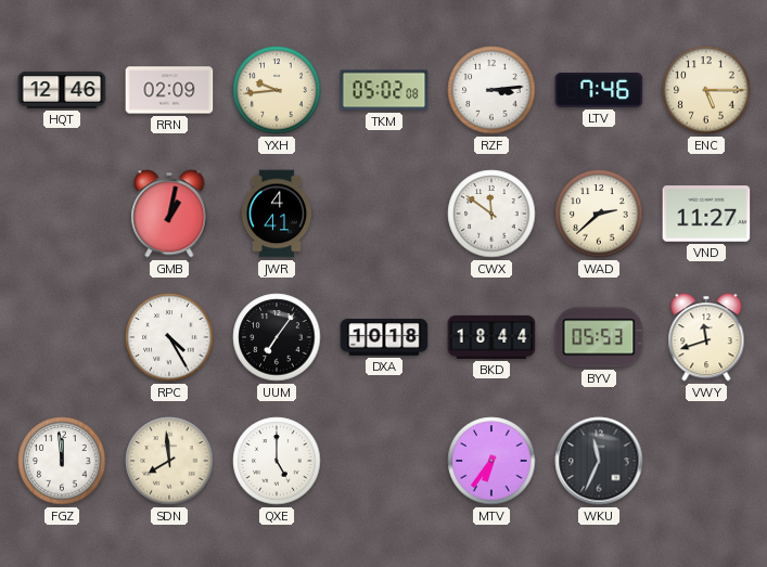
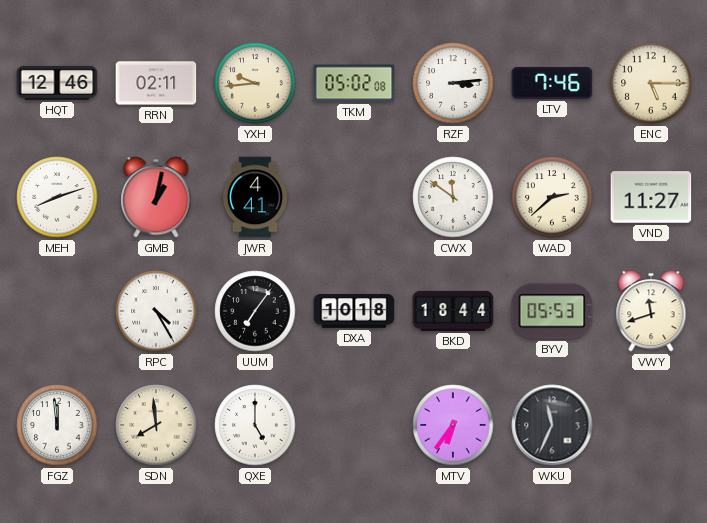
RRN: 02:09 -> 02:11 (156, 83)
MEH: none -> 8:12 (57, 197)
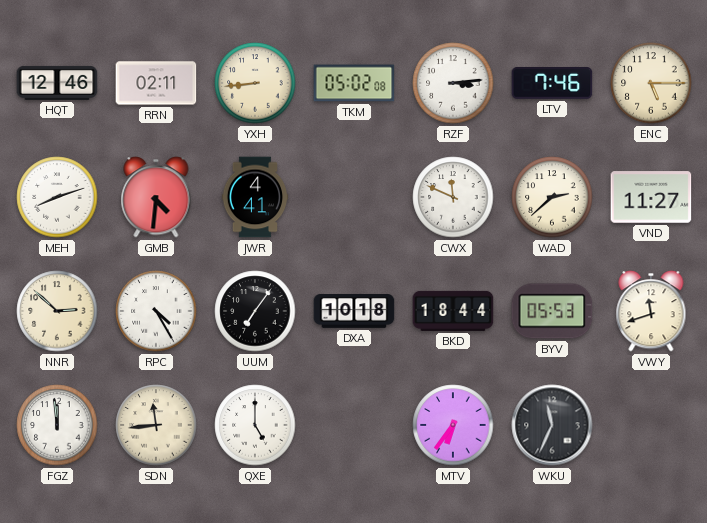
YXH: 9:44 -> 8:44 (255, 83)
GMB: 1:02 -> 4:31 (156, 197)
CWX: 11:51 -> 11:49 (453, 197)
NNR: none -> 2:52 (57, 311)
SDN: 7:59 -> 11:44 (156, 425)
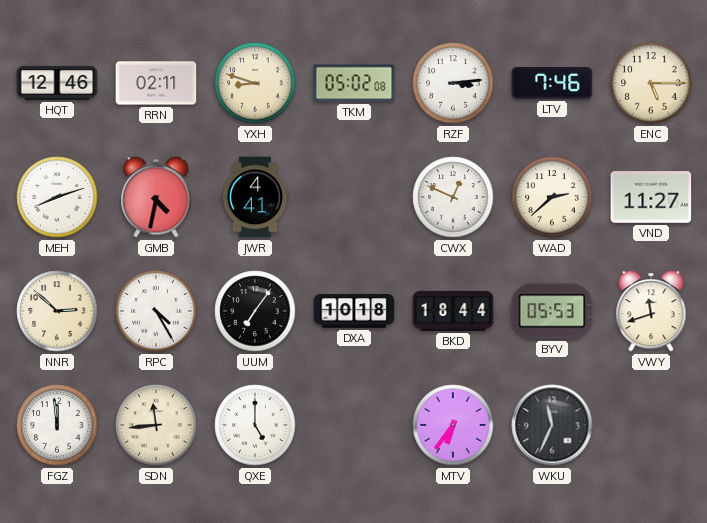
YXH: 8:44 -> 8:48 (255, 83)
GMB: 4:31 -> 4:32 (156, 197)
CWX: 11:49 -> 12:49 (453, 197)
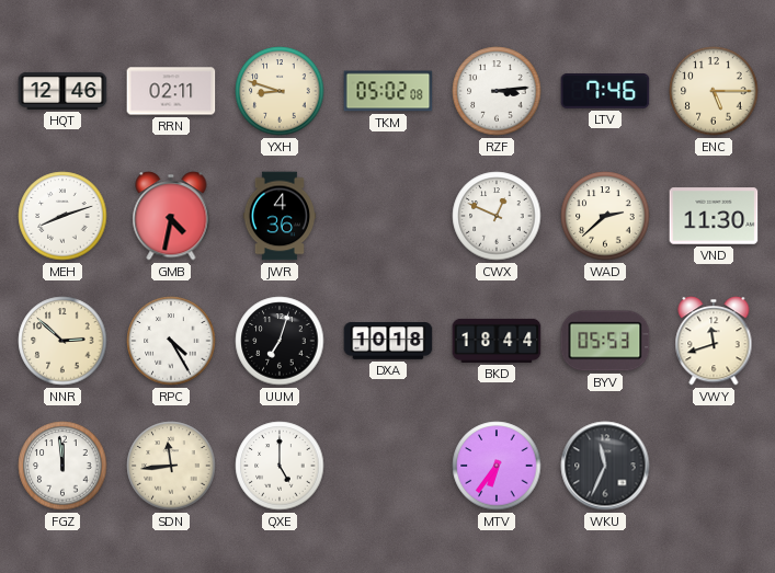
JWR: 4:41 -> 4:36 (280, 216)
VND: 11:27 -> 11:30 (714, 216)
UUM: 7:06 -> 7:03 (280, 341)
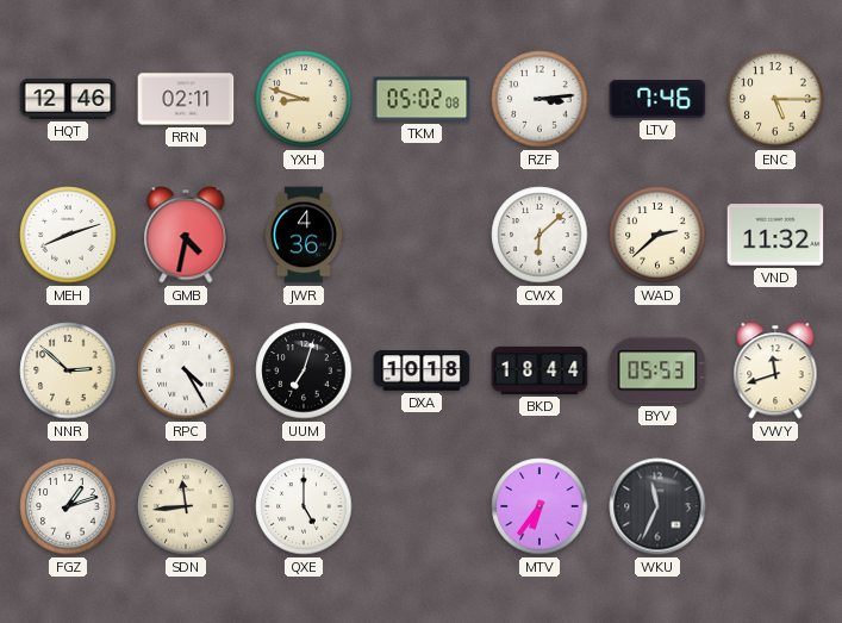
CWX: 12:49 -> 6:08 (539, 235)
VND: 11:30 -> 11:32 (775, 235)
FGZ: 11:59 -> 1:12 (68, 506)
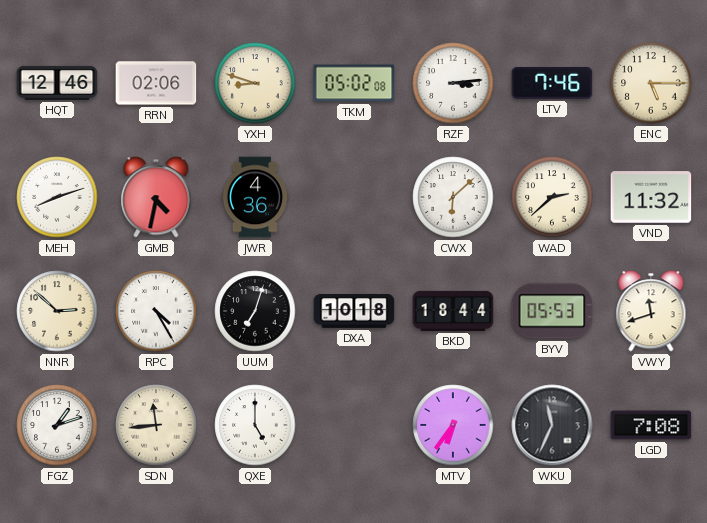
RRN: 02:11 -> 02:06 (156, 83)
LGD: none -> 7:08 (651, 425)
